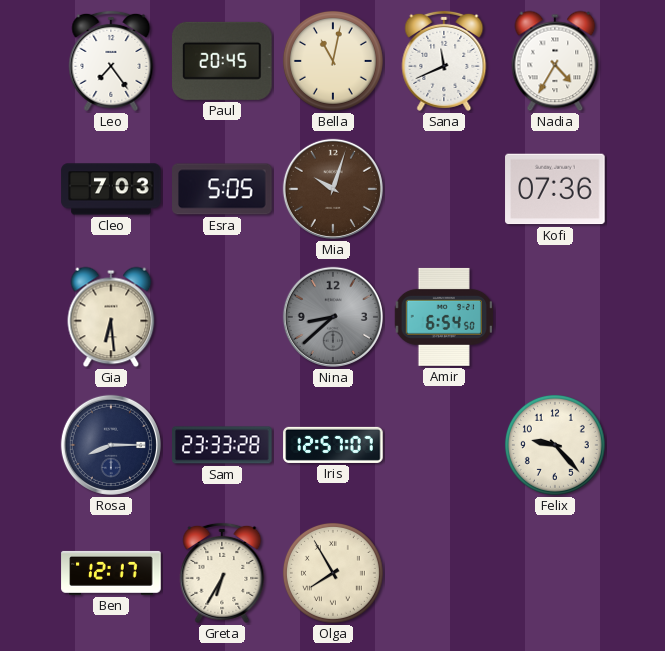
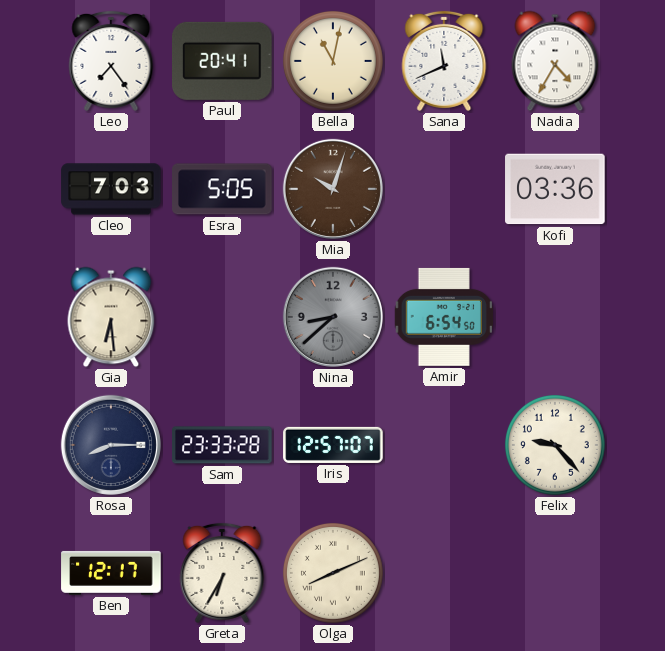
Paul: 20:45 -> 20:41 (223, 61)
Kofi: 07:36 -> 03:36 (555, 189)
Olga: 7:55 -> 8:11 (333, 573)
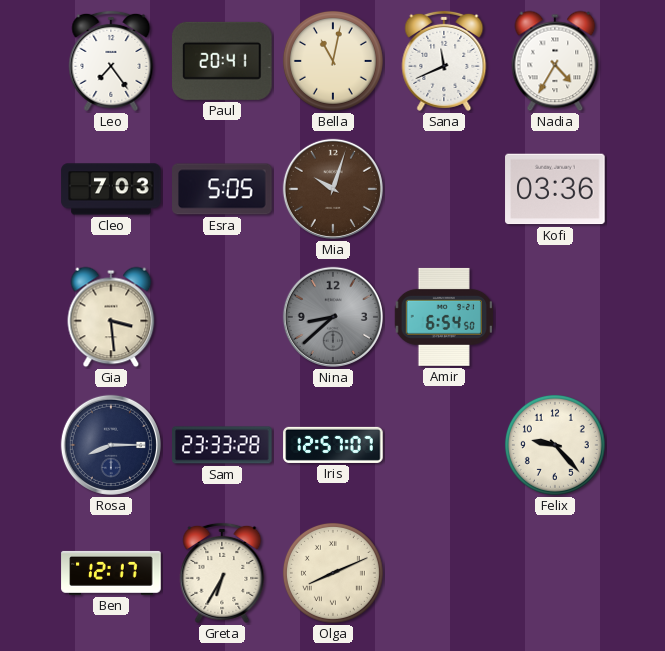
Gia: 6:29 -> 3:29 (111, 317)
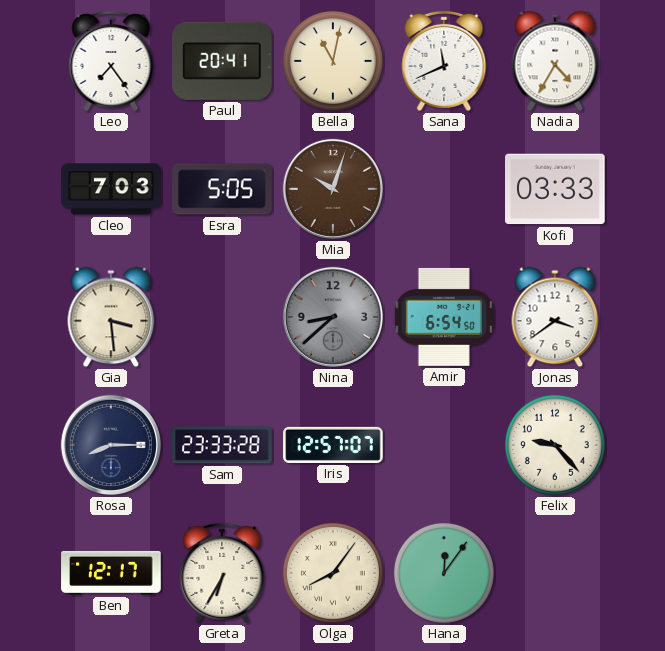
Kofi: 03:36 -> 03:33 (555, 189)
Jonas: none -> 3:39 (555, 317)
Olga: 8:11 -> 8:06 (333, 573)
Hana: none -> 12:06 (444, 573)
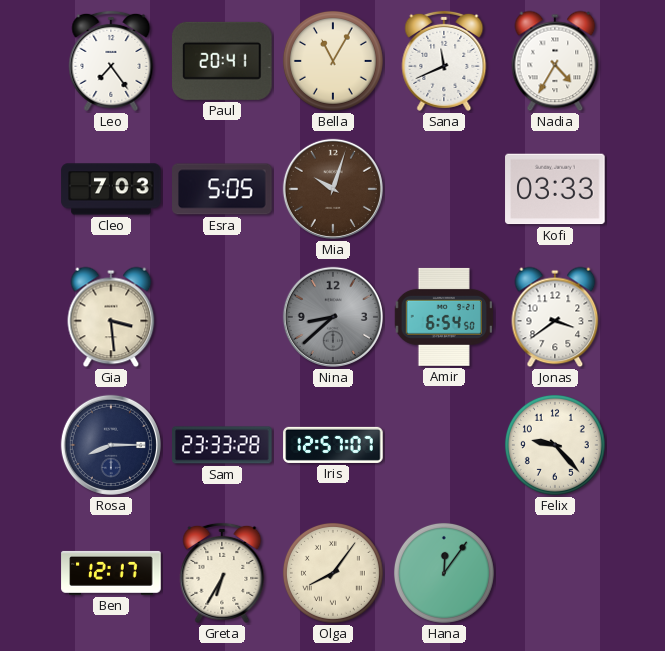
Bella: 11:02 -> 11:05 (333, 61)
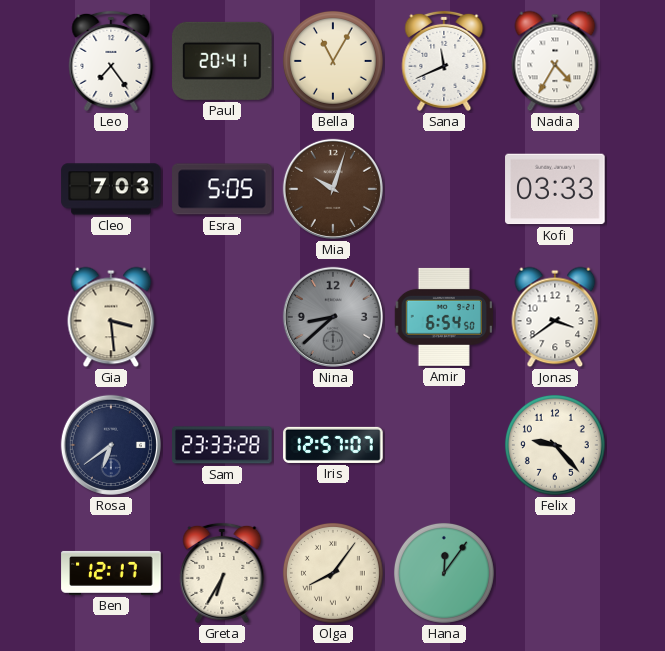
Rosa: 8:15 -> 6:39 (111, 445)
